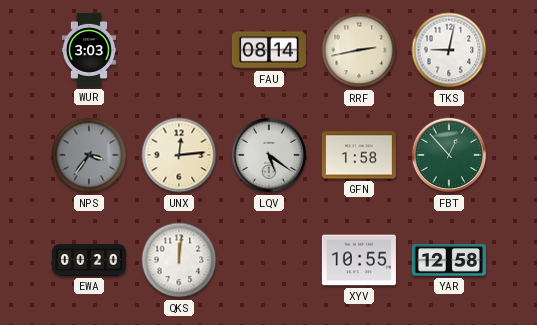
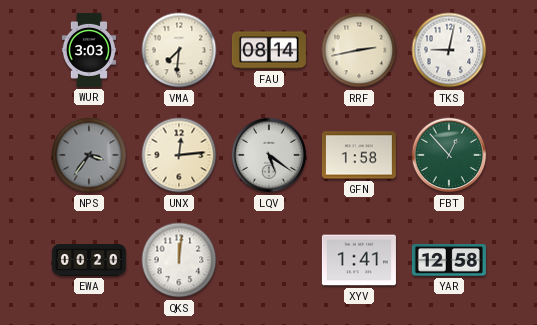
VMA: none -> 7:31 (179, 50)
XYV: 10:55 -> 1:41 (359, 260)
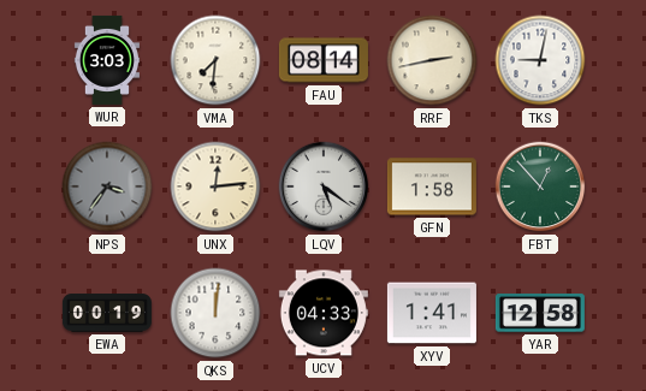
EWA: 00:20 -> 00:19 (107, 313)
UCV: none -> 04:33 (324, 313)
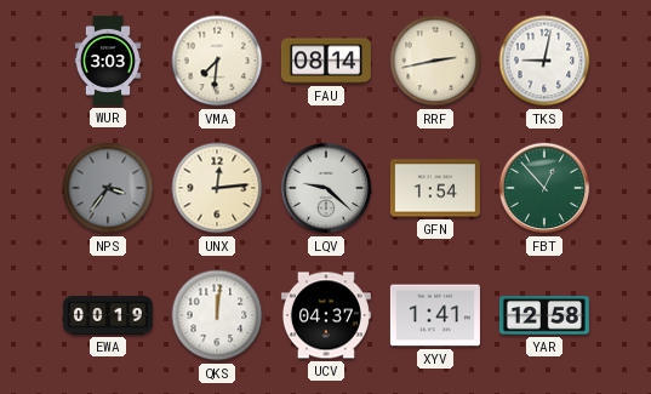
LQV: 5:21 -> 9:22 (326, 188)
GFN: 1:58 -> 1:54 (435, 188)
UCV: 04:33 -> 04:37 (326, 315)
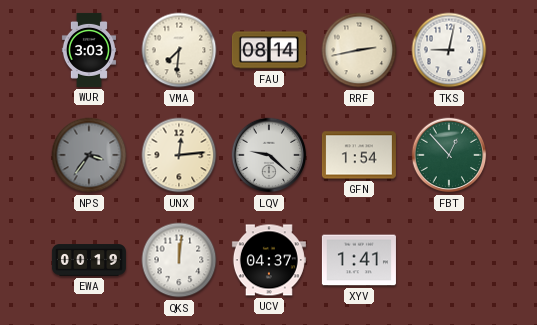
YAR: 12:58 -> none (544, 315)
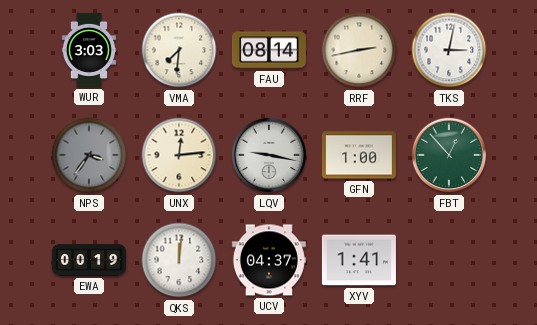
TKS: 9:02 -> 3:02 (449, 50)
LQV: 9:22 -> 9:17 (269, 155)
GFN: 1:54 -> 1:00 (359, 155)
